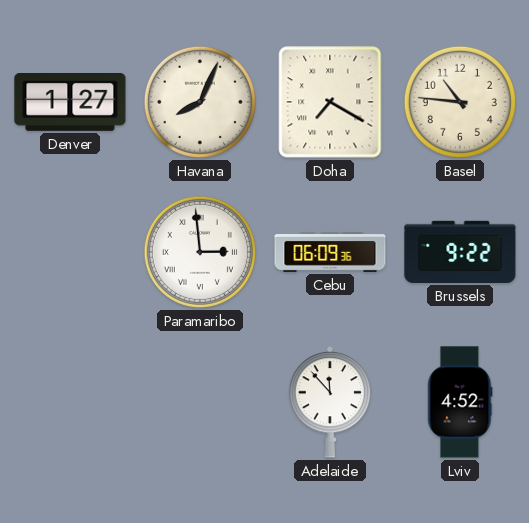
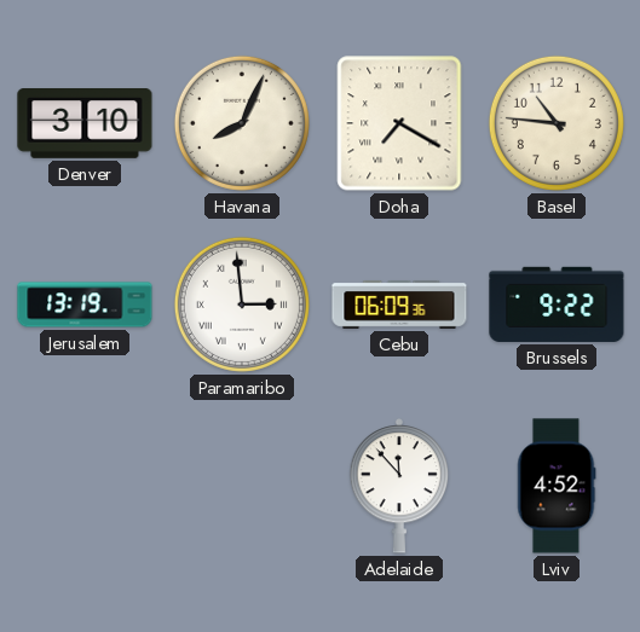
Denver: 1:27 -> 3:10 (85, 124)
Jerusalem: none -> 13:19 (85, 305)
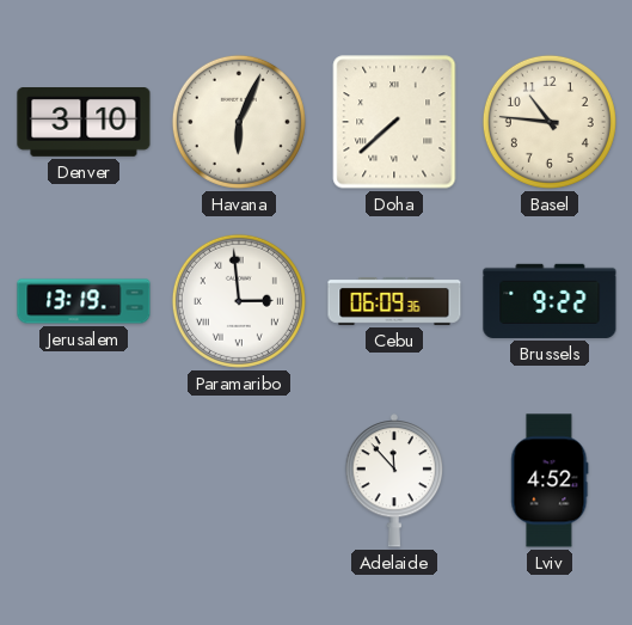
Havana: 8:04 -> 6:04 (239, 122)
Doha: 7:20 -> 7:38 (394, 122)
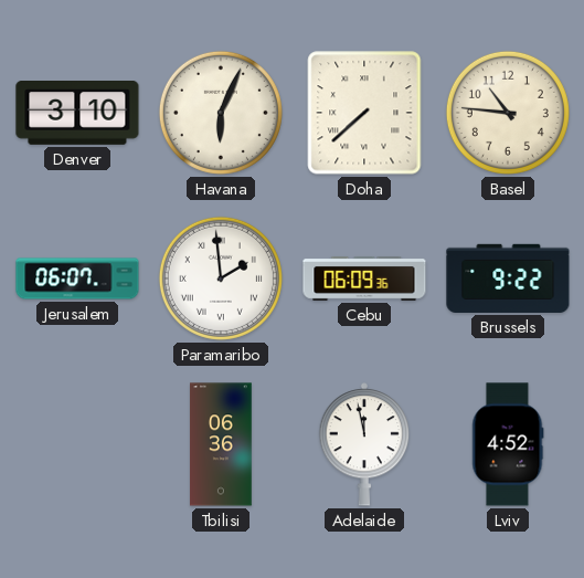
Jerusalem: 13:19 -> 06:07 (77, 279)
Paramaribo: 2:59 -> 1:59 (221, 279)
Tbilisi: none -> 06:36 (221, 444)
Adelaide: 11:53 -> 11:58 (364, 444)
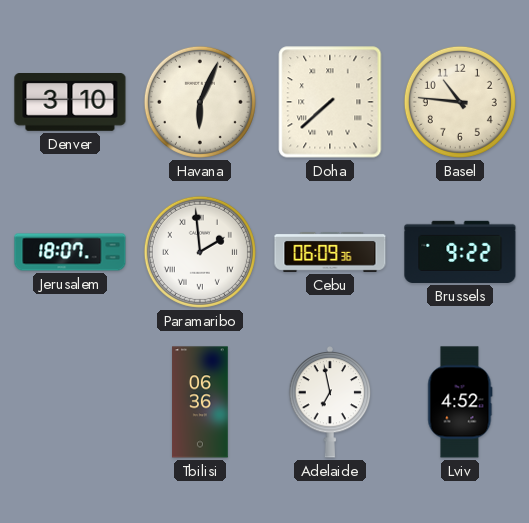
Jerusalem: 06:07 -> 18:07 (70, 252)
Adelaide: 11:58 -> 6:58 (330, 402)
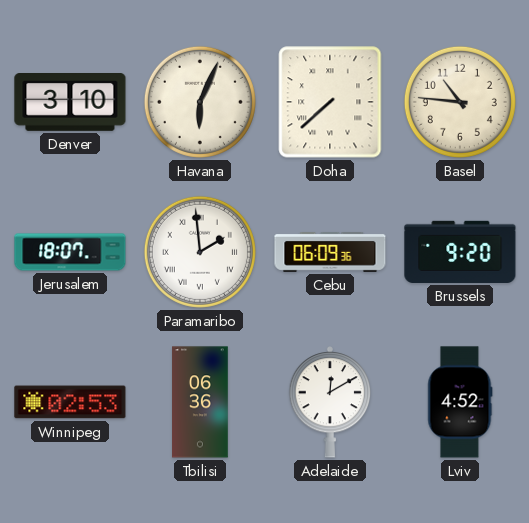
Brussels: 9:22 -> 9:20 (460, 252)
Winnipeg: none -> 02:53 (70, 402)
Adelaide: 6:58 -> 12:10 (330, 402)
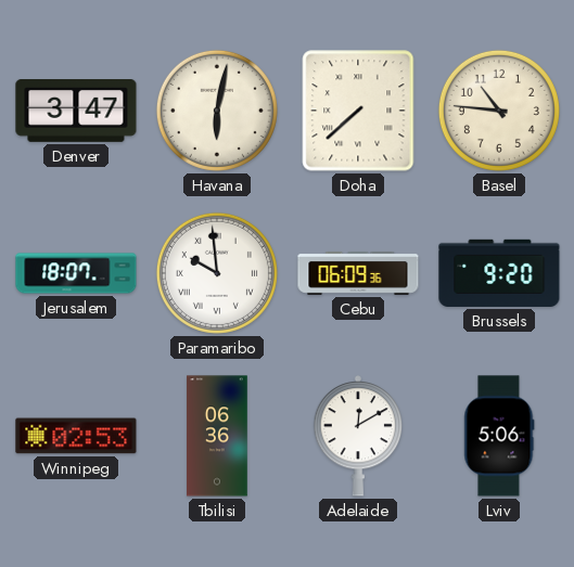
Denver: 3:10 -> 3:47 (76, 112)
Havana: 6:04 -> 6:02 (217, 111)
Paramaribo: 1:59 -> 9:59 (217, 273)
Lviv: 4:52 -> 5:06 (499, 436)
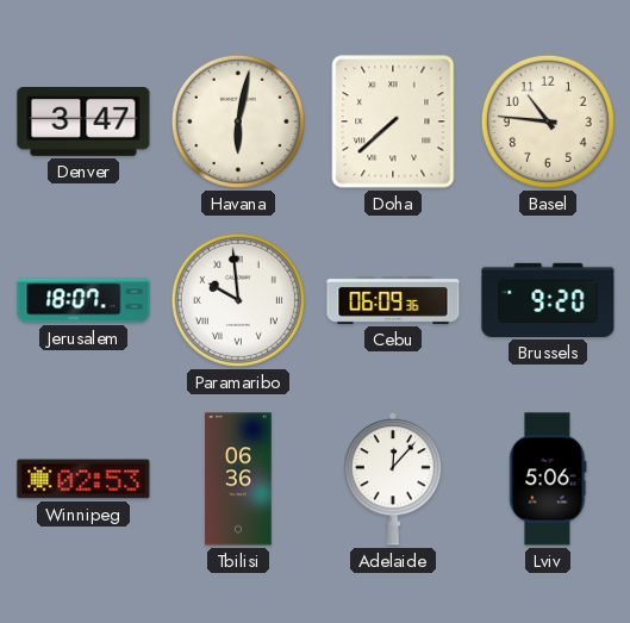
Adelaide: 12:10 -> 12:07 (393, 479)
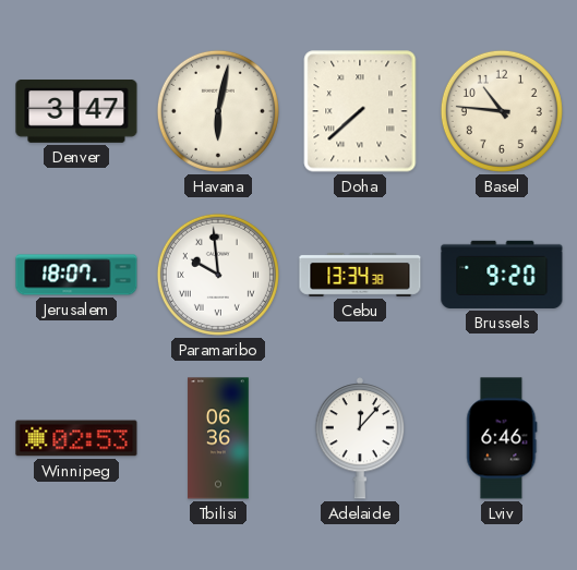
Cebu: 06:09 -> 13:34 (360, 276)
Lviv: 5:06 -> 6:46 (502, 438)
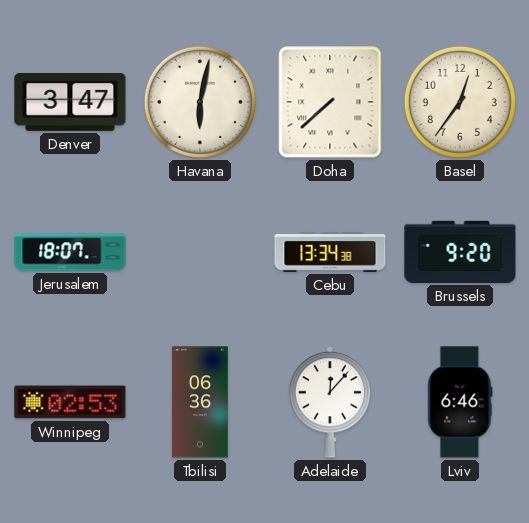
Basel: 10:46 -> 12:36 (460, 102)
Paramaribo: 9:59 -> none (218, 275)
